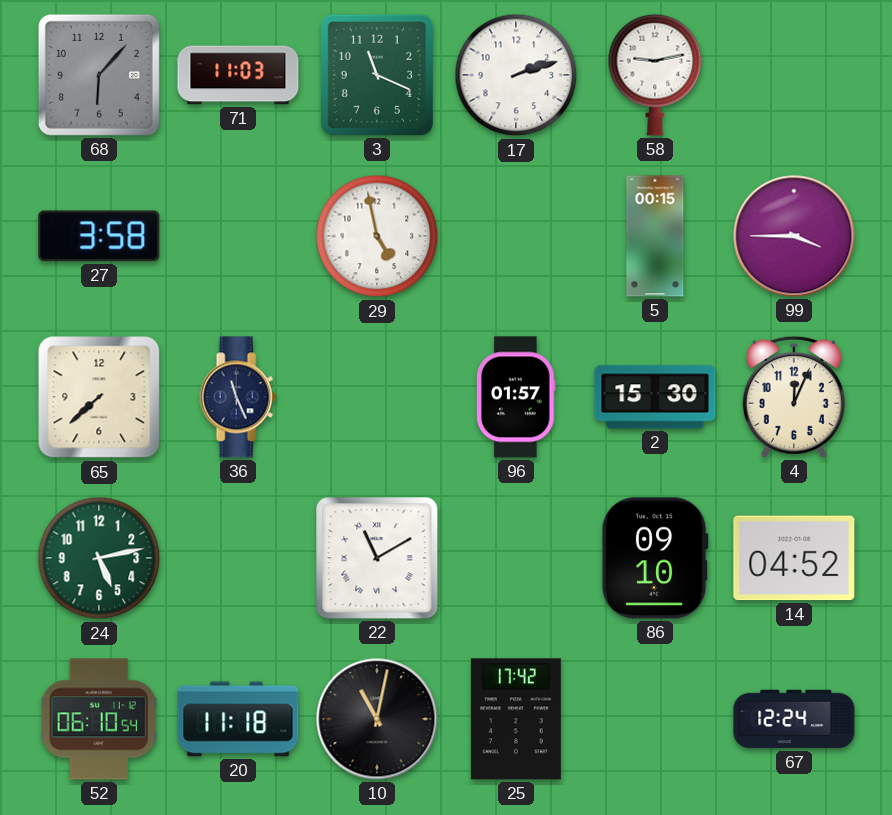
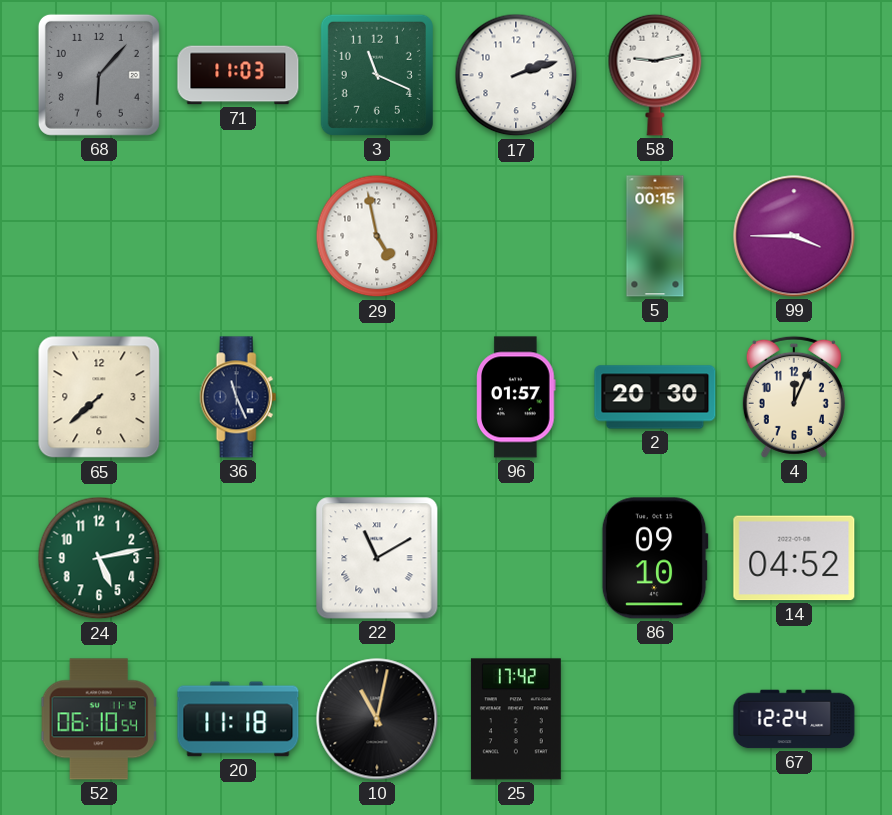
27: 3:58 -> none (99, 236)
2: 15:30 -> 20:30 (655, 397)
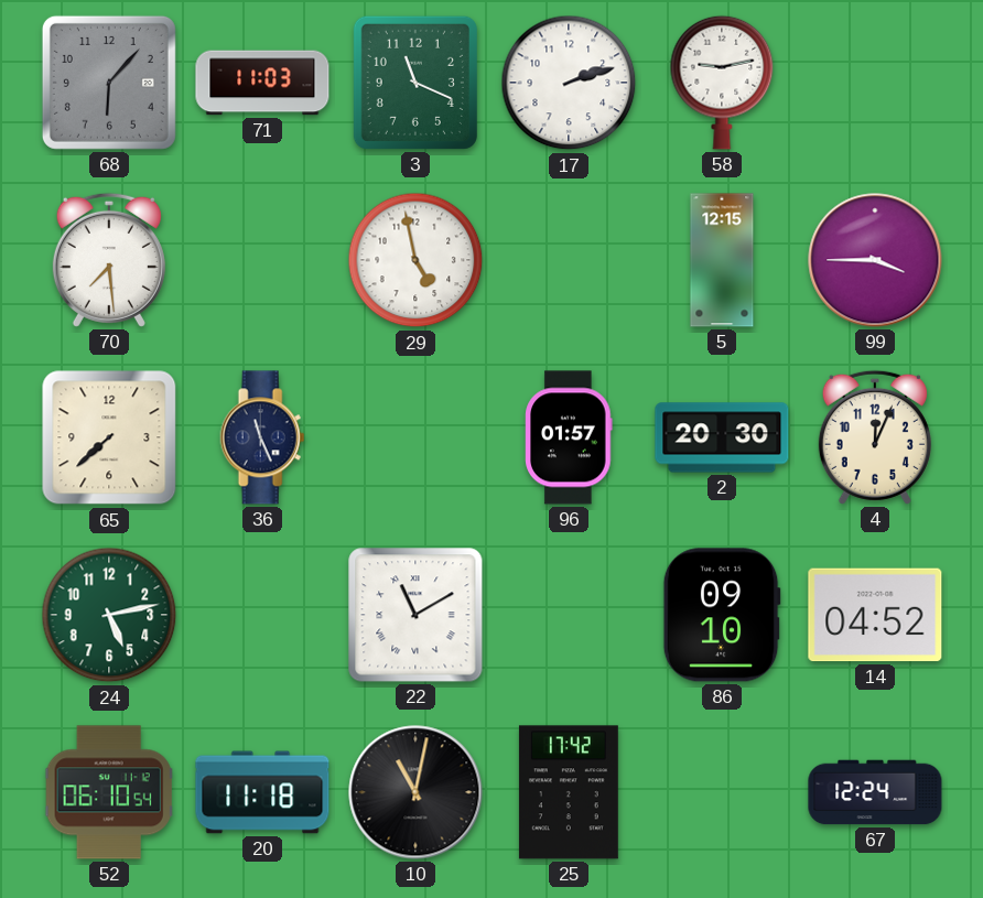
70: none -> 7:29 (109, 260)
5: 00:15 -> 12:15 (722, 260)
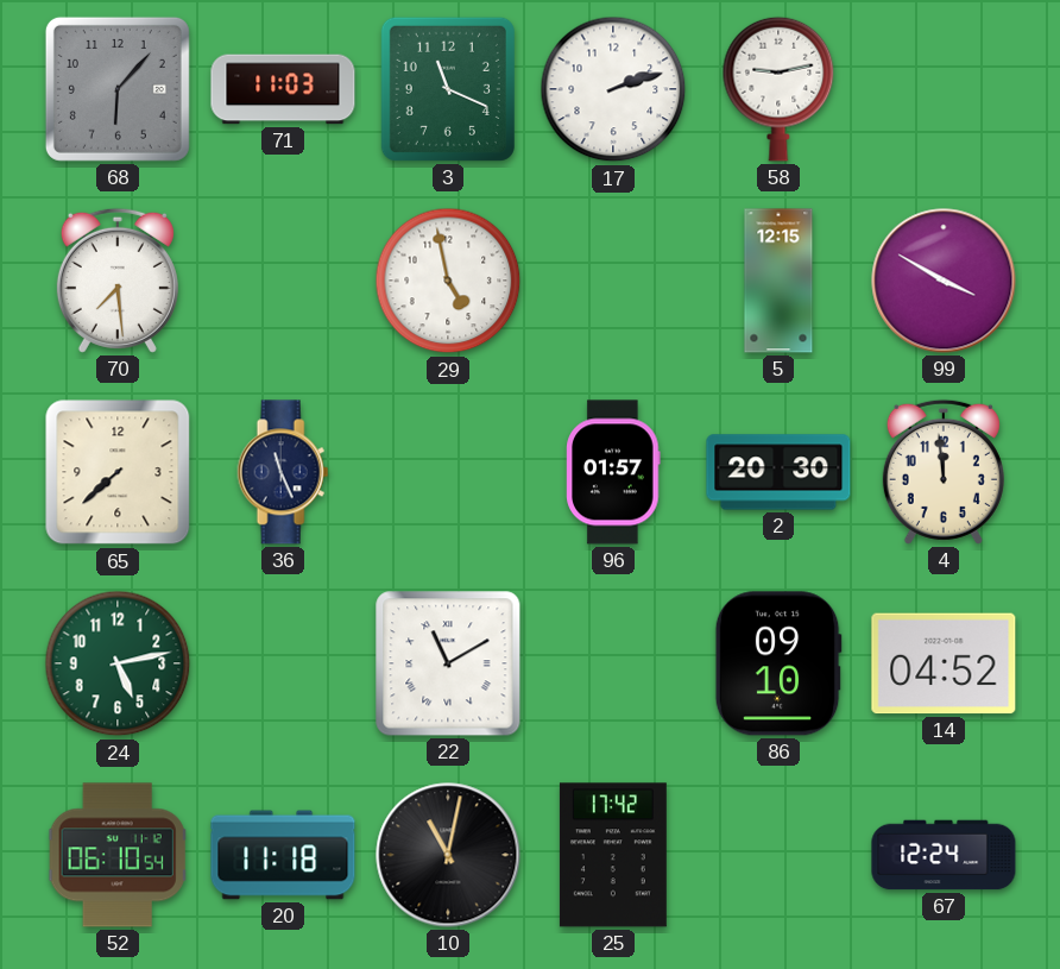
99: 3:45 -> 3:50 (944, 281)
4: 12:04 -> 11:59 (944, 472)
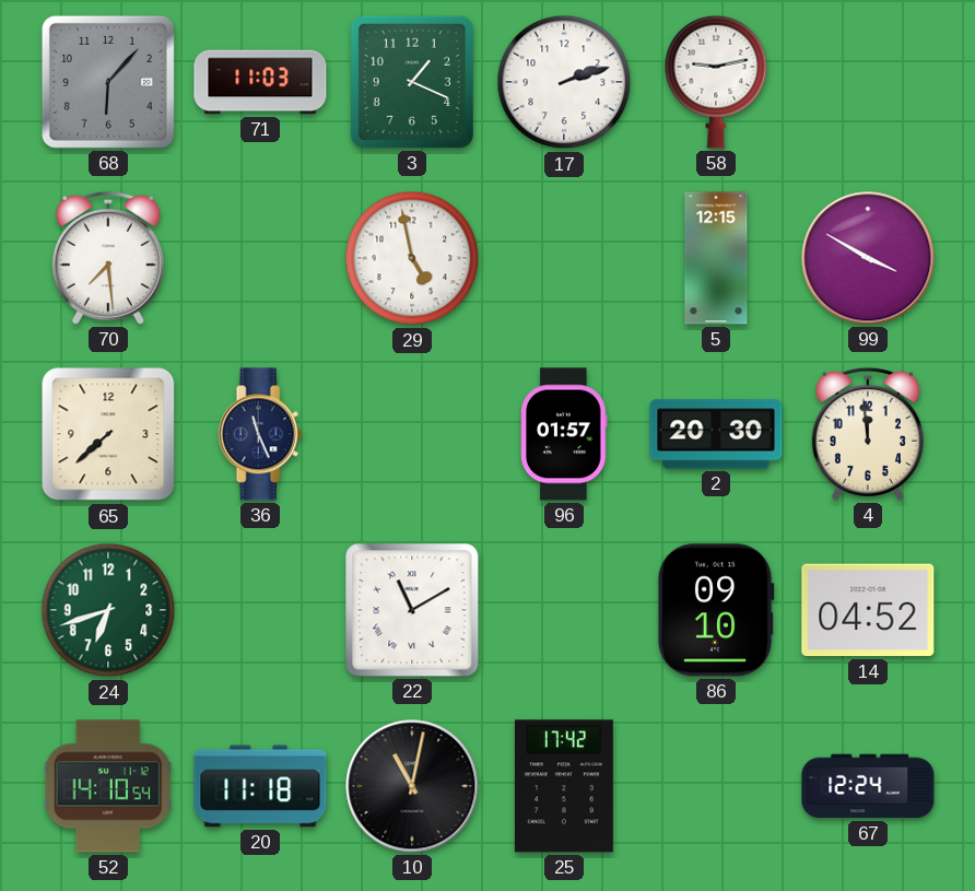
3: 11:19 -> 1:19 (412, 82)
24: 5:13 -> 6:42 (108, 610)
52: 06:10 -> 14:10 (108, 786)
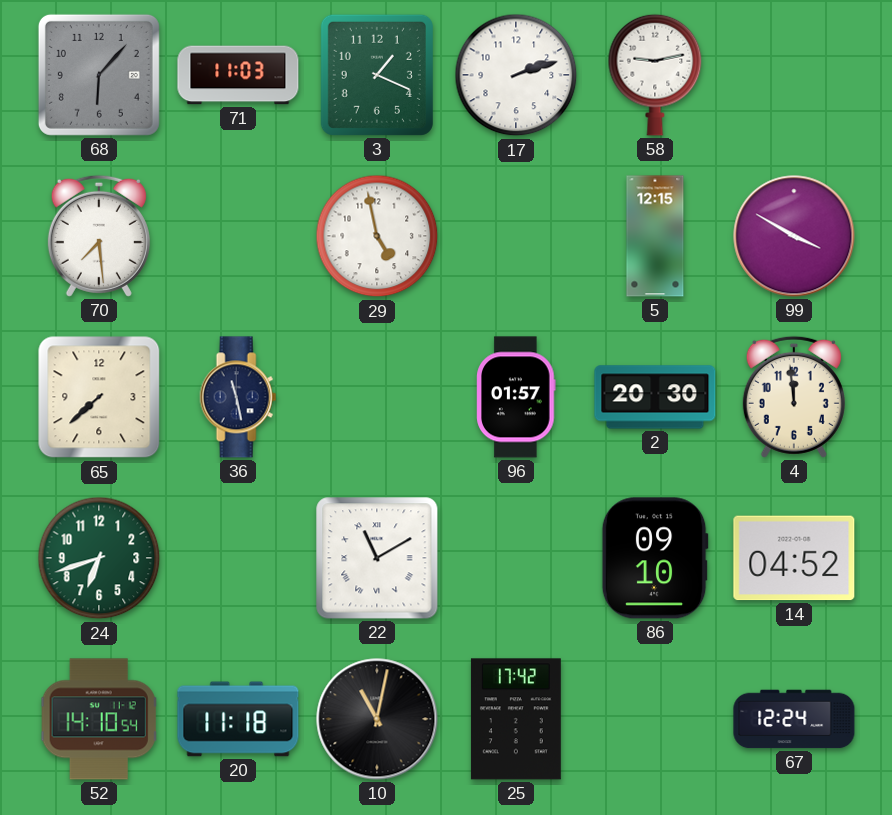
36: 11:26 -> 11:28 (238, 397)
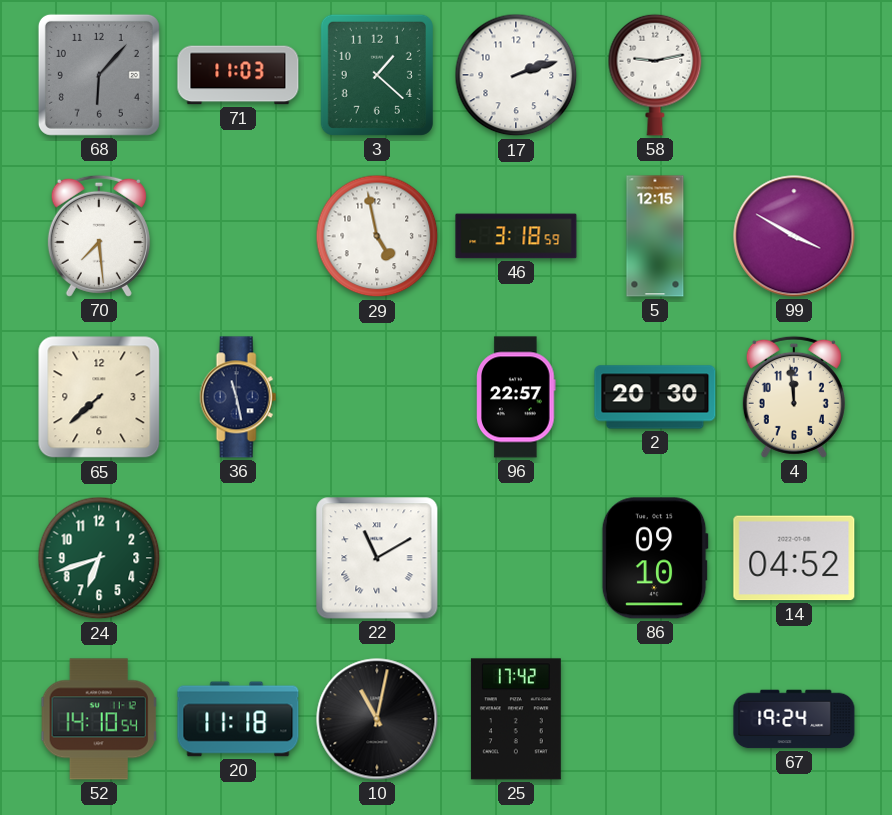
3: 1:19 -> 1:22 (377, 75)
46: none -> 3:18 (516, 236)
96: 01:57 -> 22:57 (516, 397)
67: 12:24 -> 19:24 (794, 719)
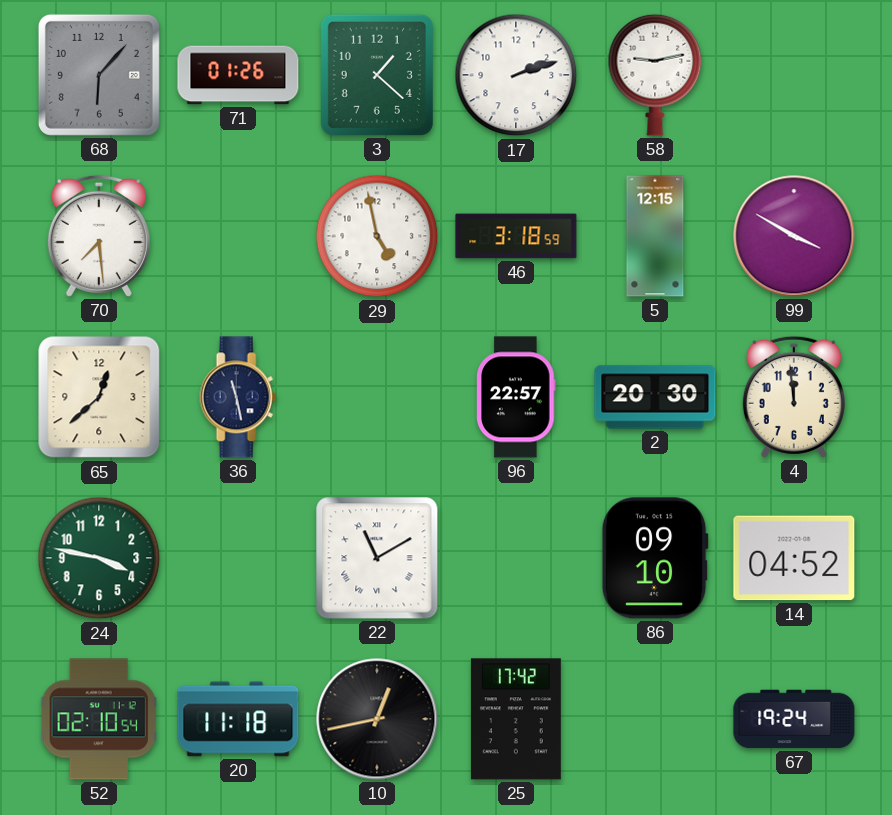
71: 11:03 -> 01:26 (238, 75)
65: 7:38 -> 12:38 (99, 397)
24: 6:42 -> 3:47 (99, 558)
52: 14:10 -> 02:10 (99, 719)
10: 11:02 -> 12:43 (377, 719)
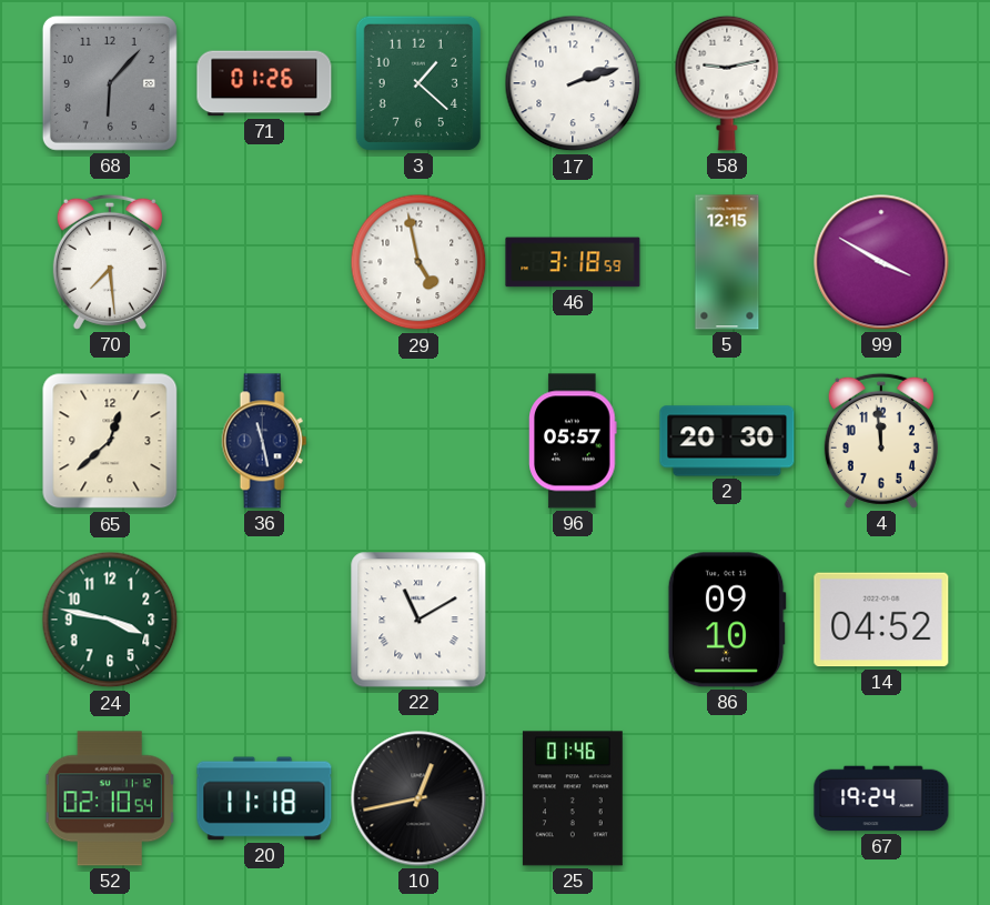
96: 22:57 -> 05:57 (573, 441)
25: 17:42 -> 01:46 (573, 798)
